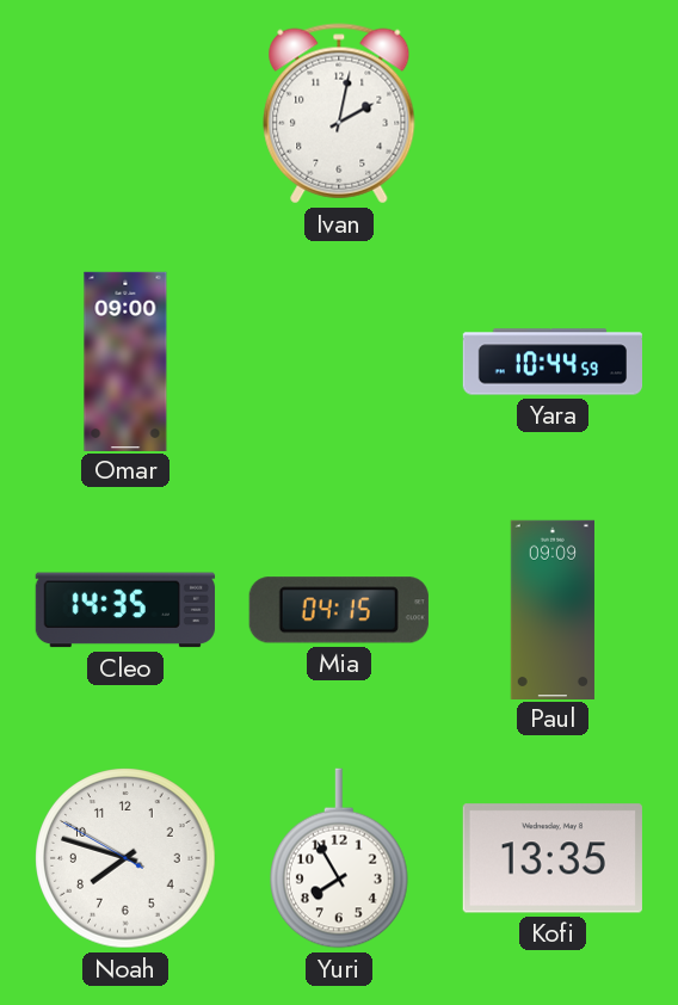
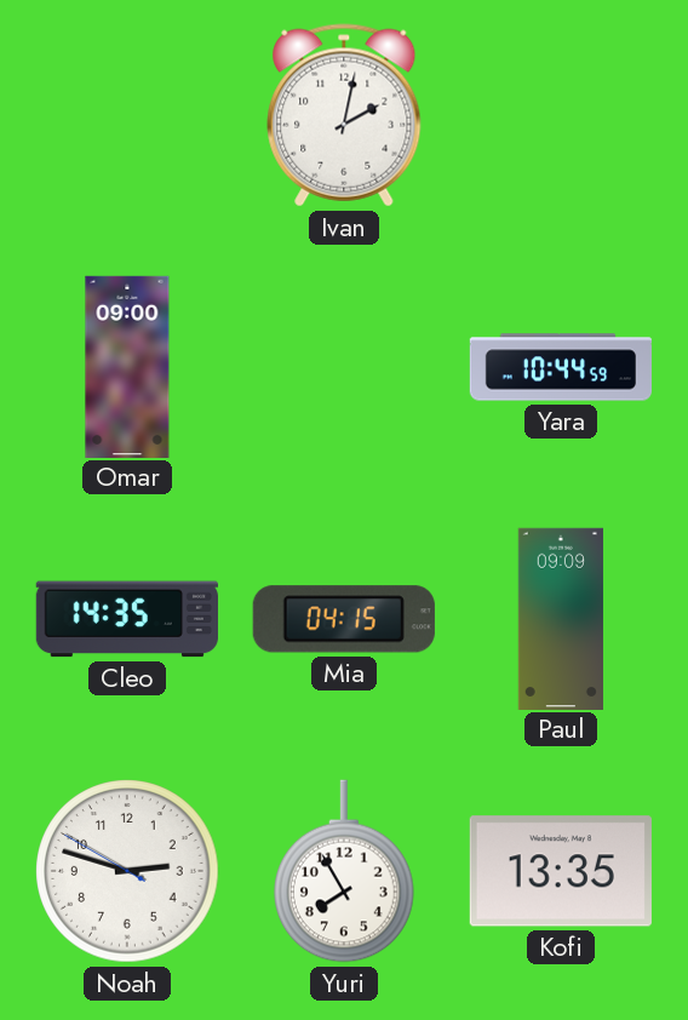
Noah: 7:47 -> 2:47 (127, 871)
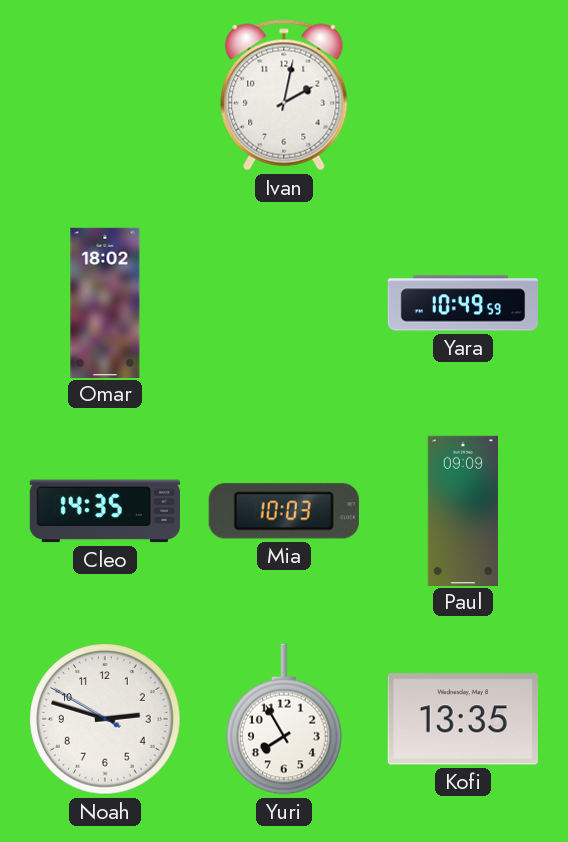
Omar: 09:00 -> 18:02 (105, 302)
Yara: 10:44 -> 10:49 (462, 303)
Mia: 04:15 -> 10:03 (284, 511)
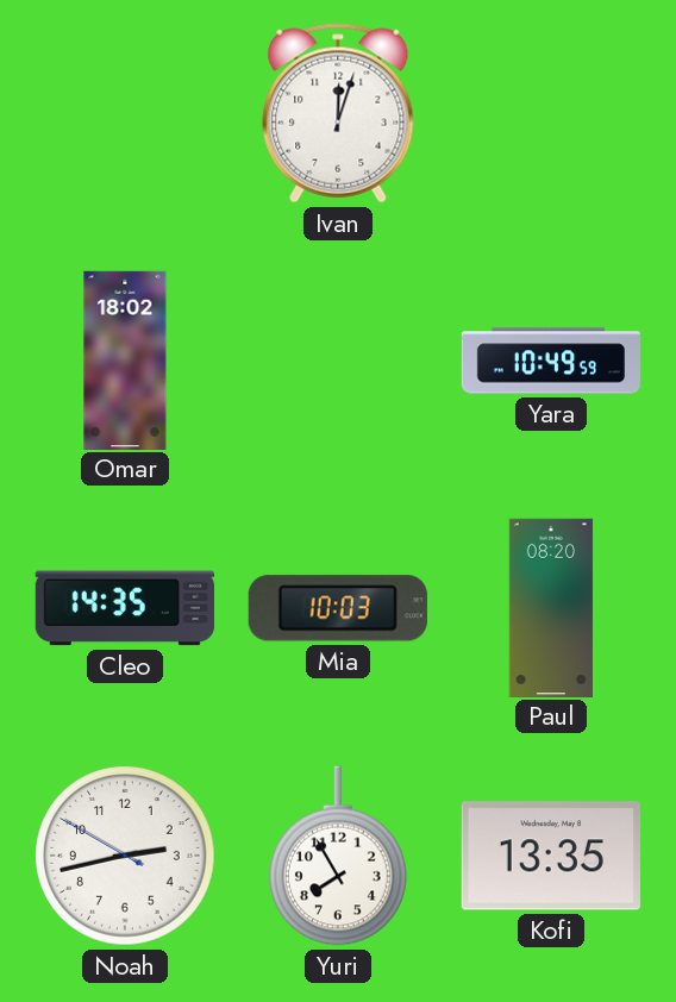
Ivan: 2:02 -> 12:03 (338, 113)
Paul: 09:09 -> 08:20 (551, 607)
Noah: 2:47 -> 2:42 (125, 856)
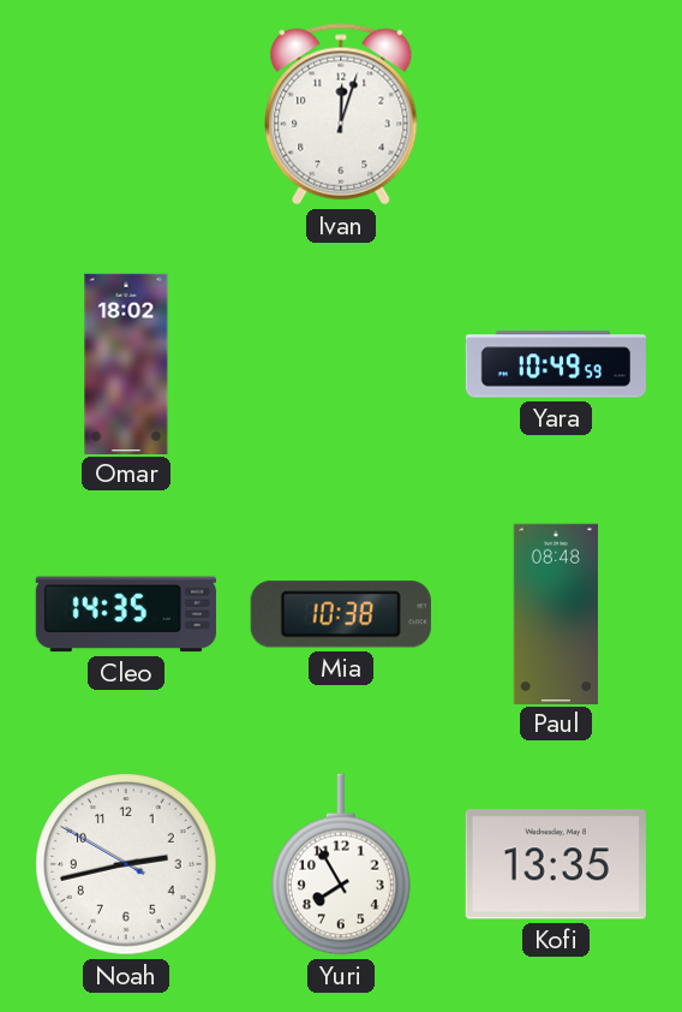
Mia: 10:03 -> 10:38 (341, 614)
Paul: 08:20 -> 08:48 (556, 613)
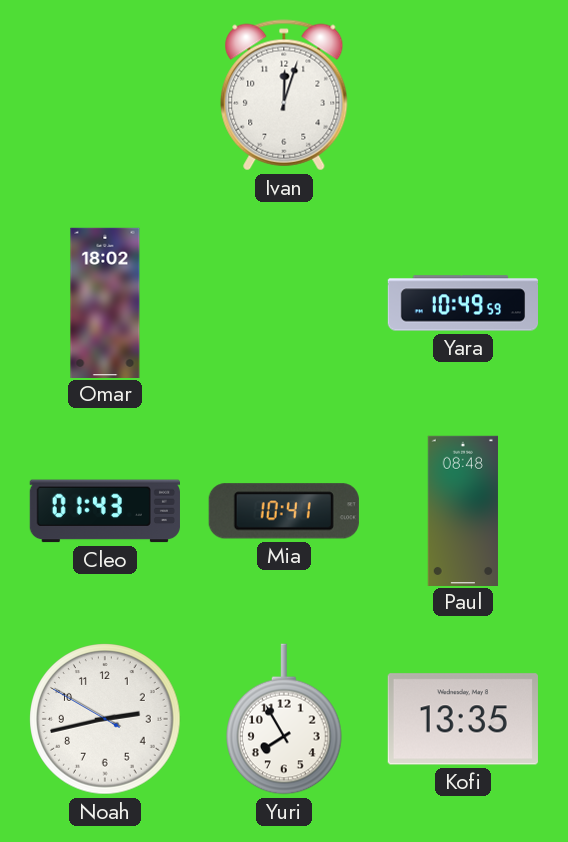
Cleo: 14:35 -> 01:43 (105, 511)
Mia: 10:38 -> 10:41 (284, 511)
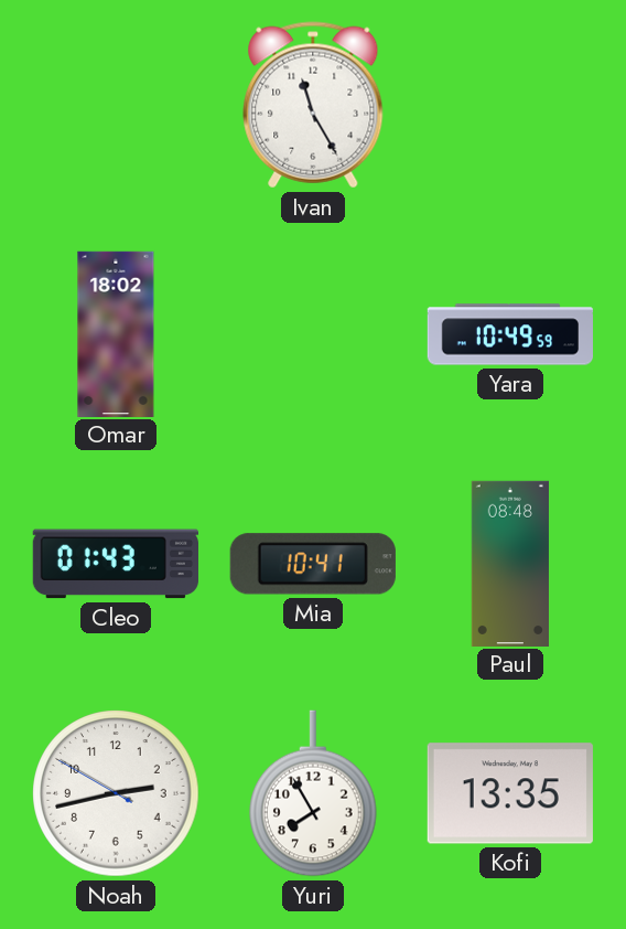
Ivan: 12:03 -> 11:25 (313, 105)
